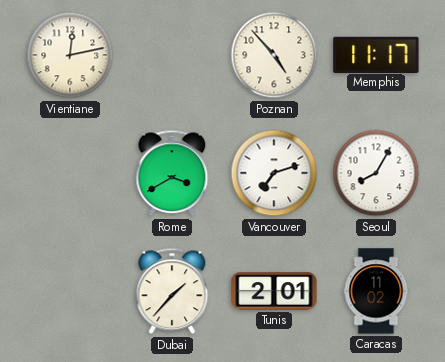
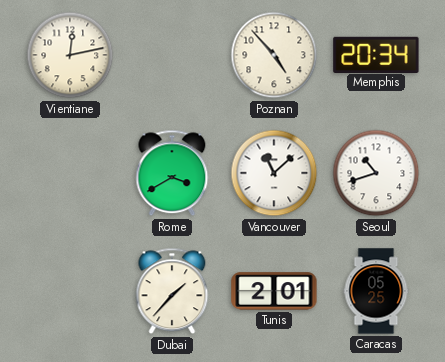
Memphis: 11:17 -> 20:34 (376, 54)
Vancouver: 7:12 -> 11:08 (274, 173)
Seoul: 8:05 -> 10:42 (376, 173)
Caracas: 11:02 -> 05:25 (376, 291)
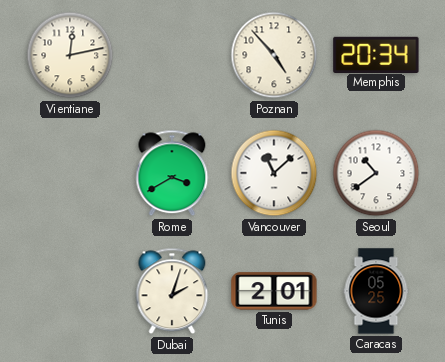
Seoul: 10:42 -> 10:39 (376, 173)
Dubai: 1:37 -> 2:03 (172, 291)
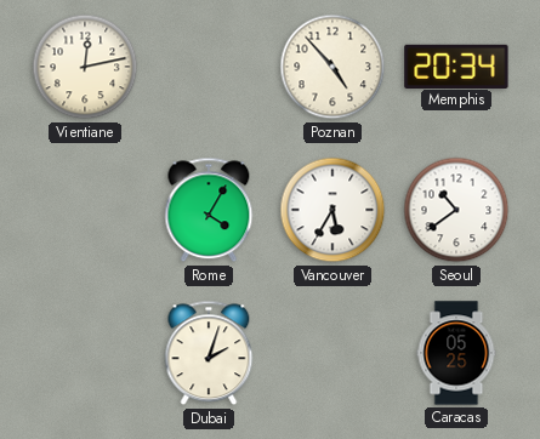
Rome: 3:40 -> 4:05 (209, 210)
Vancouver: 11:08 -> 5:35 (332, 210)
Tunis: 2:01 -> none (274, 291)
